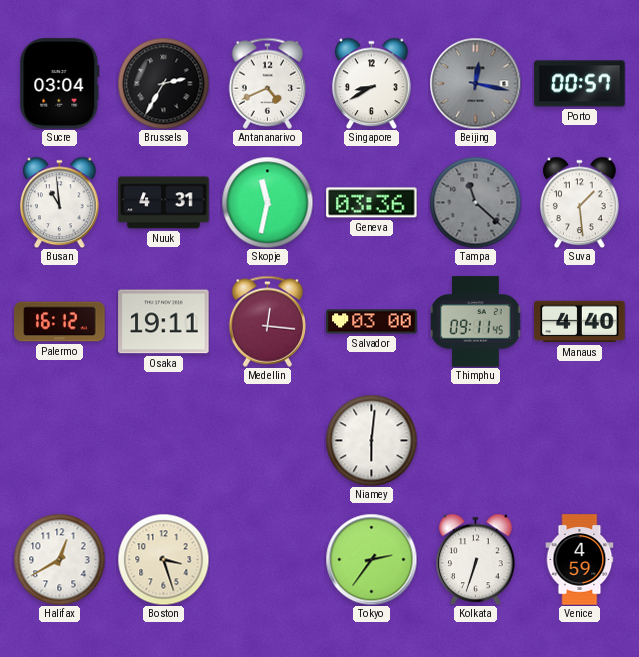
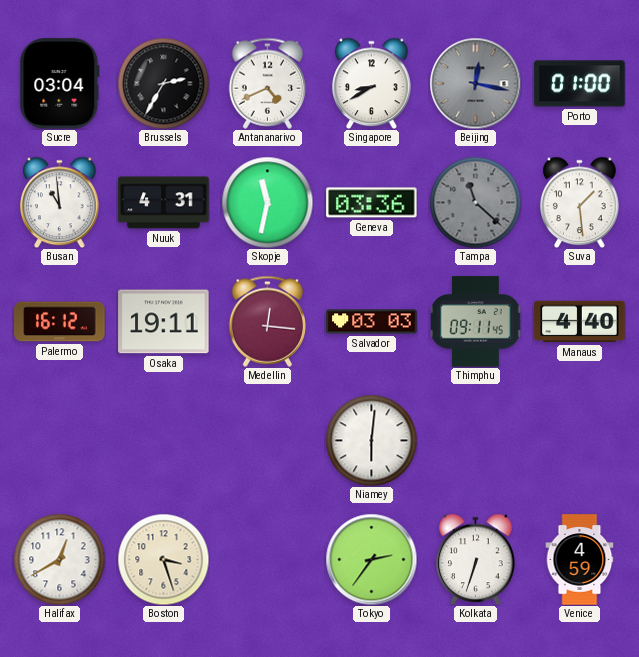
Porto: 00:57 -> 01:00 (580, 84)
Salvador: 03:00 -> 03:03 (372, 322)
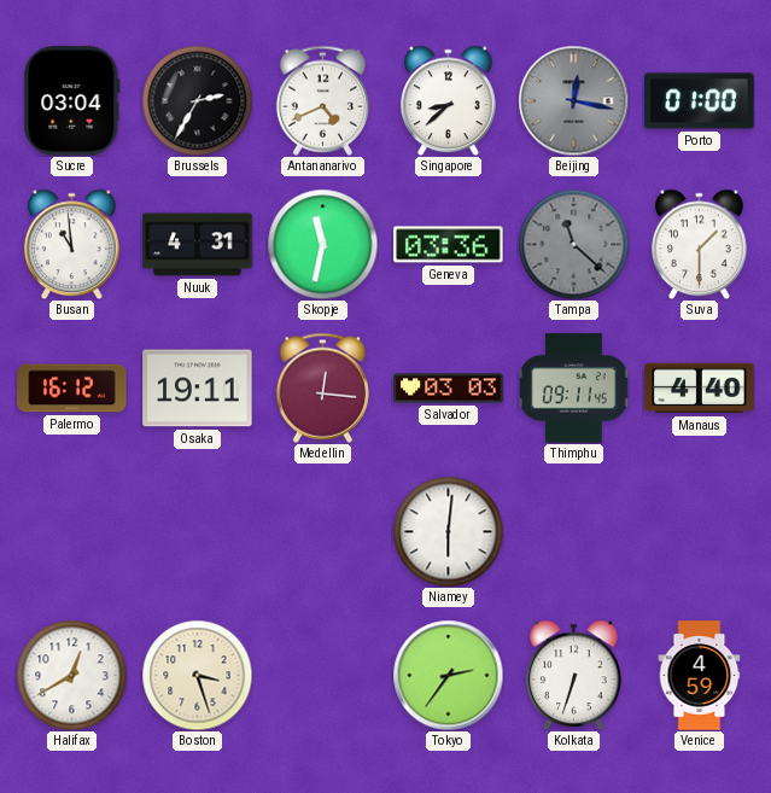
Singapore: 8:40 -> 8:38 (449, 100)
Suva: 1:29 -> 1:30 (700, 244)
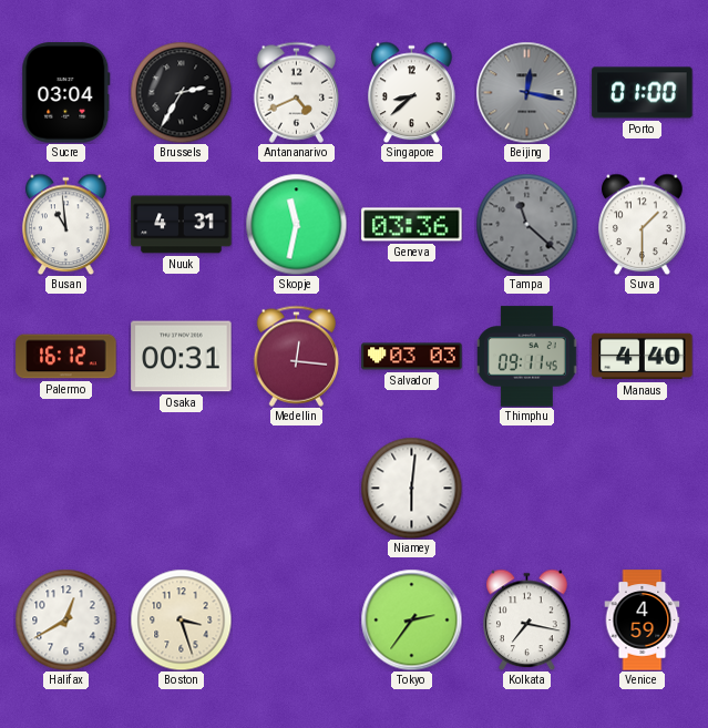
Osaka: 19:11 -> 00:31 (182, 357)
Kolkata: 6:33 -> 7:17 (527, 619)
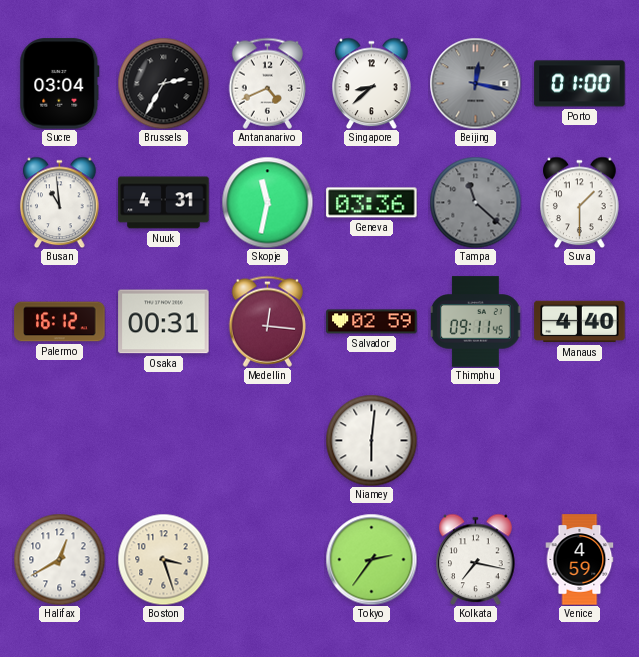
Salvador: 03:03 -> 02:59 (372, 322)
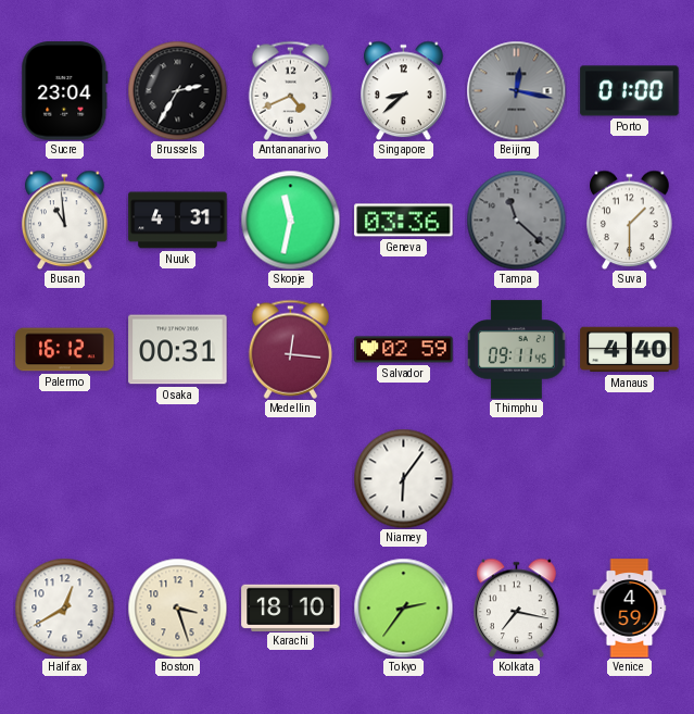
Sucre: 03:04 -> 23:04 (65, 91)
Niamey: 6:01 -> 6:06 (403, 478)
Karachi: none -> 18:10 (291, 607)
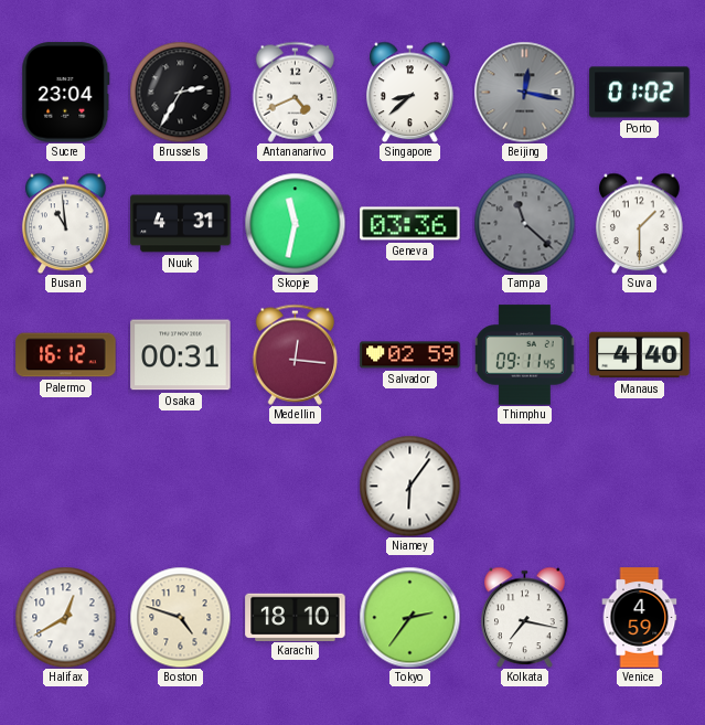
Porto: 01:00 -> 01:02 (640, 93)
Boston: 3:27 -> 4:48 (180, 617)
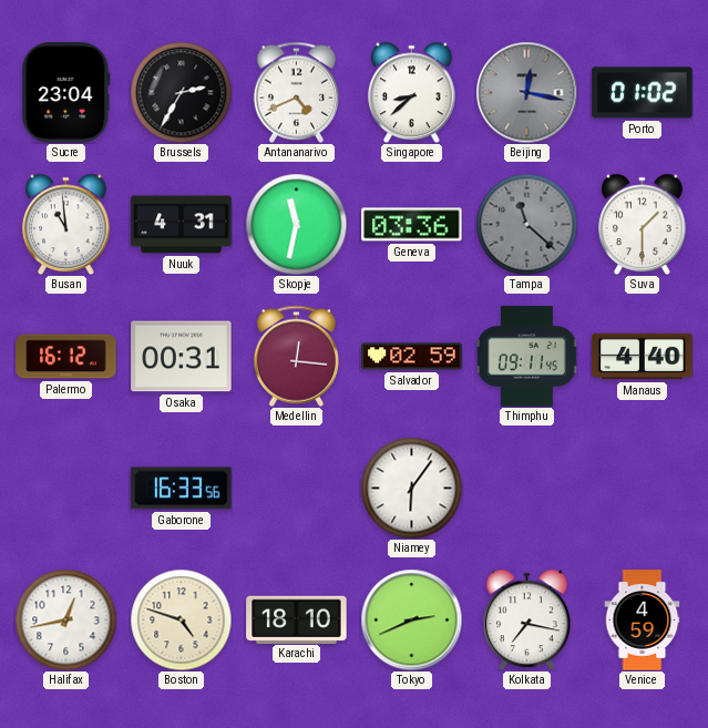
Gaborone: none -> 16:33 (182, 489)
Halifax: 12:40 -> 12:43 (65, 619)
Tokyo: 2:36 -> 2:41 (411, 619)
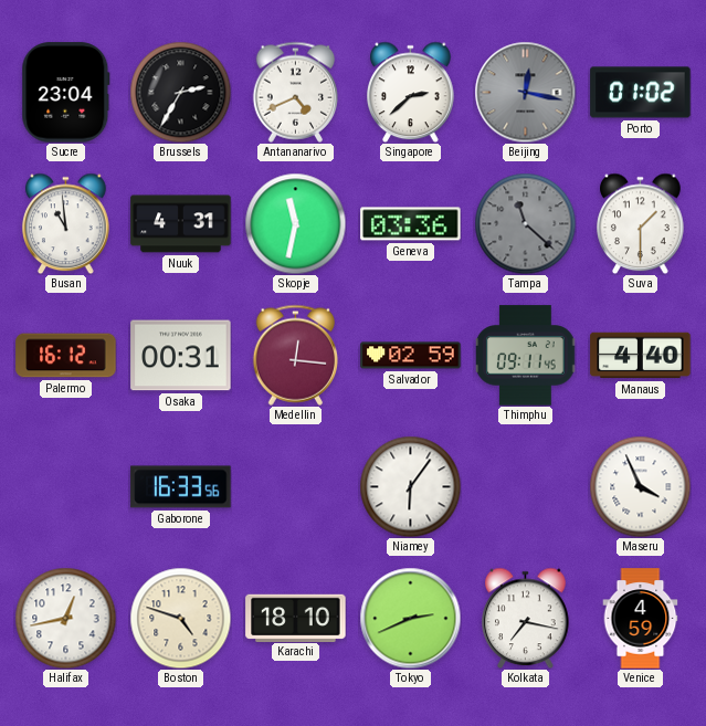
Singapore: 8:38 -> 2:38 (411, 92)
Maseru: none -> 3:56 (640, 486)
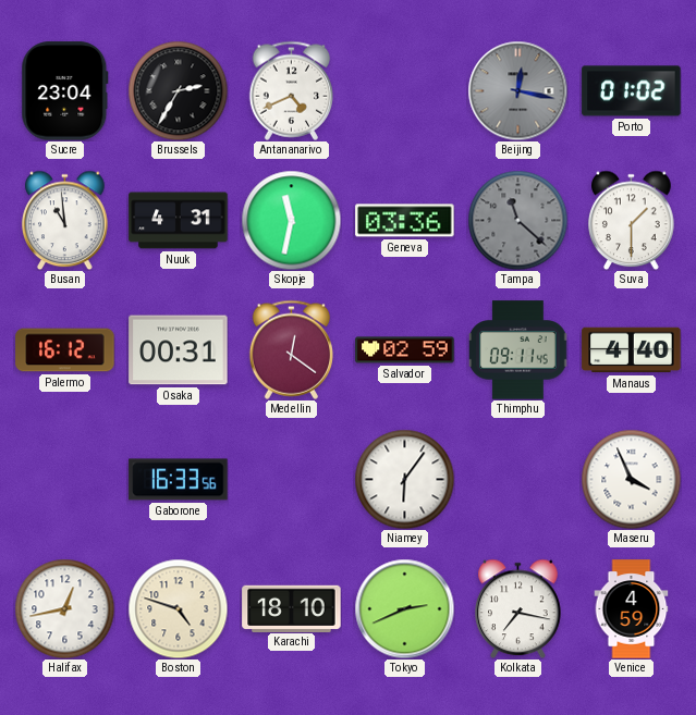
Singapore: 2:38 -> none (411, 92)
Medellin: 12:16 -> 12:21 (291, 349)
